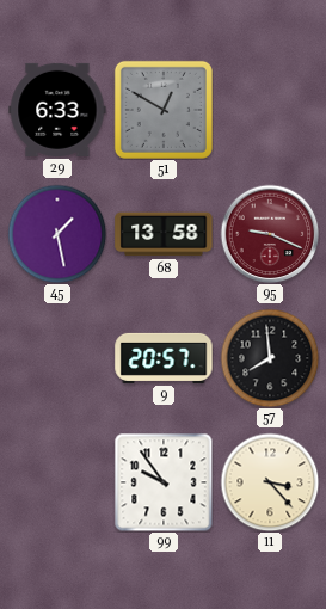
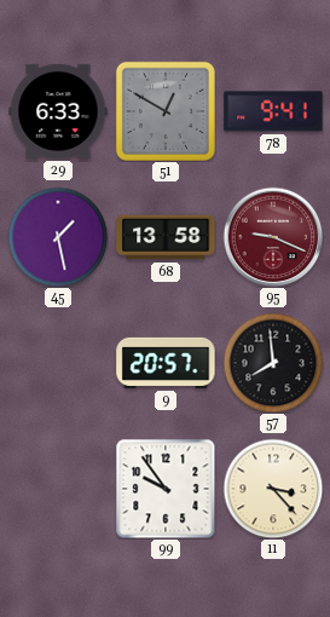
78: none -> 9:41 (273, 111)
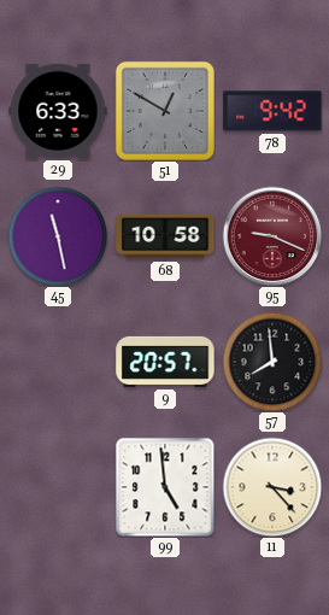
78: 9:41 -> 9:42 (272, 111)
45: 1:28 -> 11:28 (58, 236)
68: 13:58 -> 10:58 (165, 236)
99: 9:54 -> 4:59 (165, 487)
